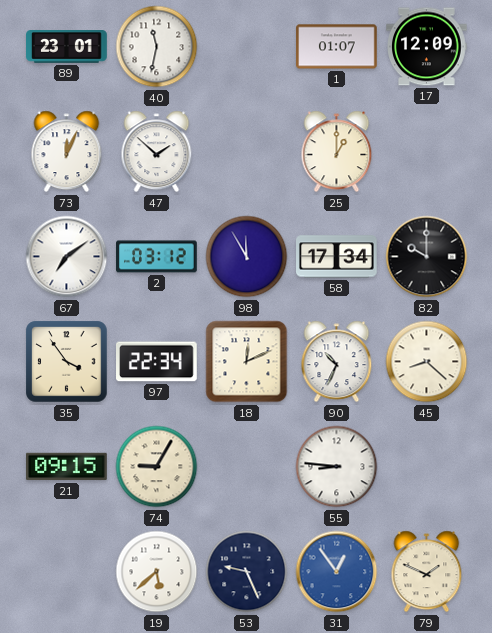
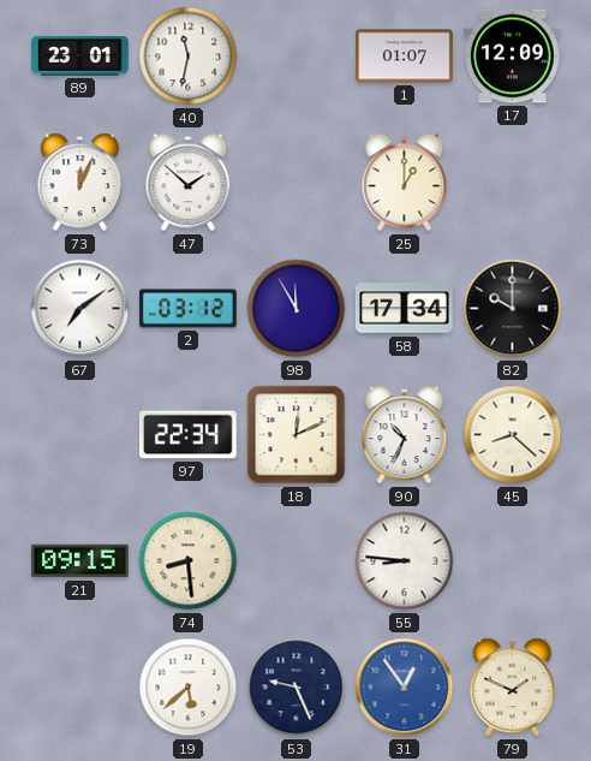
35: 3:54 -> none (67, 362)
74: 9:05 -> 8:29 (189, 561)
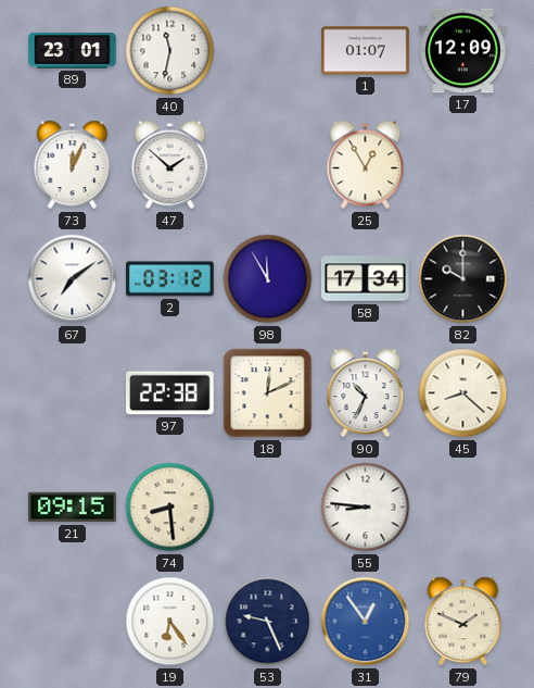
25: 1:00 -> 12:55 (366, 165)
97: 22:34 -> 22:38 (170, 393)
19: 5:38 -> 6:24 (170, 622)
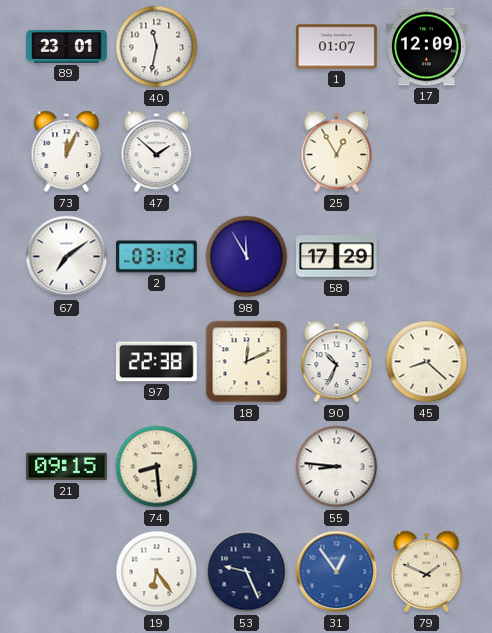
58: 17:34 -> 17:29 (337, 257)
82: 10:00 -> none (463, 279)
